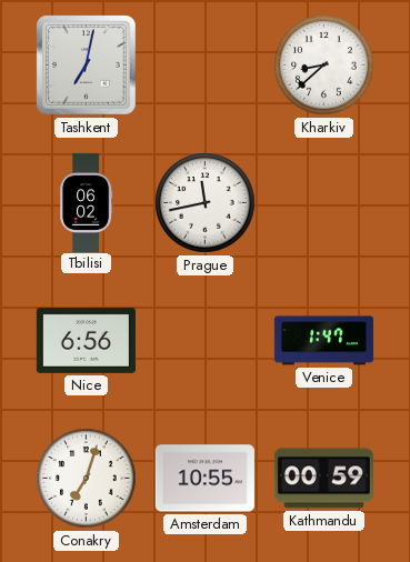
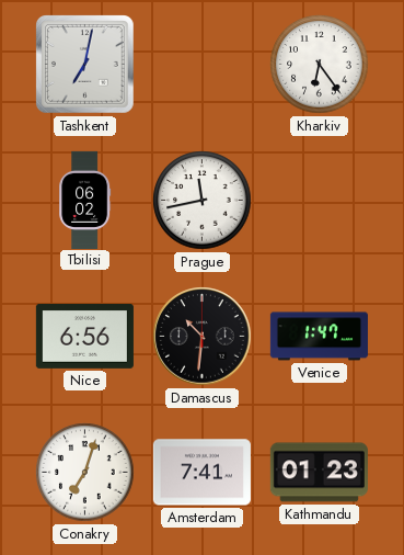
Kharkiv: 8:38 -> 6:24 (320, 65)
Damascus: none -> 10:31 (203, 337)
Amsterdam: 10:55 -> 7:41 (201, 473)
Kathmandu: 00:59 -> 01:23 (319, 473)
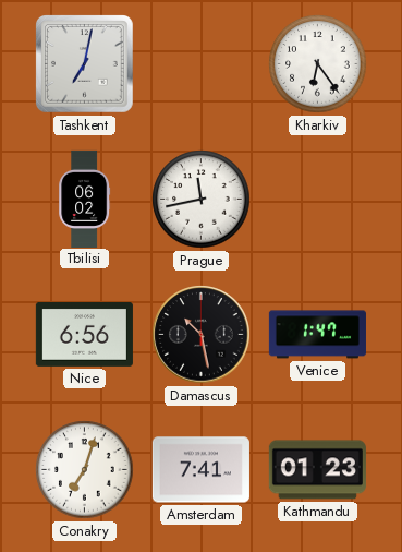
Damascus: 10:31 -> 10:28 (202, 335)
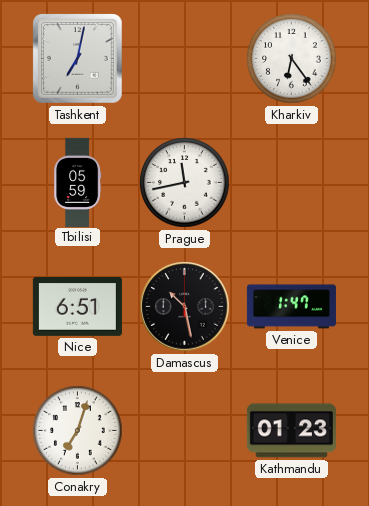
Tbilisi: 06:02 -> 05:59 (78, 182)
Nice: 6:56 -> 6:51 (77, 306)
Amsterdam: 7:41 -> none (200, 470)
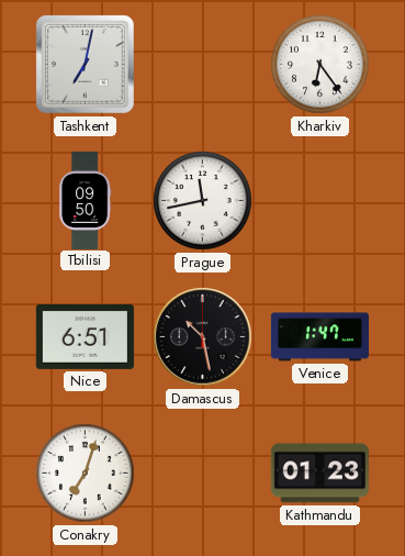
Tbilisi: 05:59 -> 09:50 (86, 200)
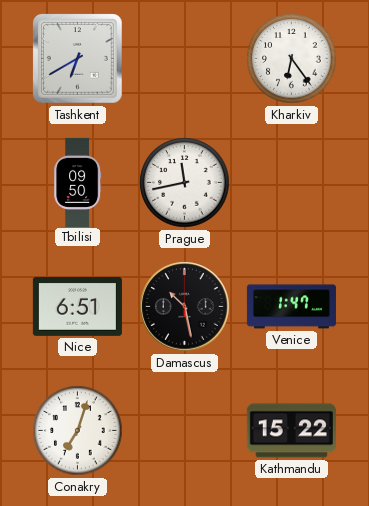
Tashkent: 7:02 -> 6:40 (78, 59)
Kathmandu: 01:23 -> 15:22 (291, 431)
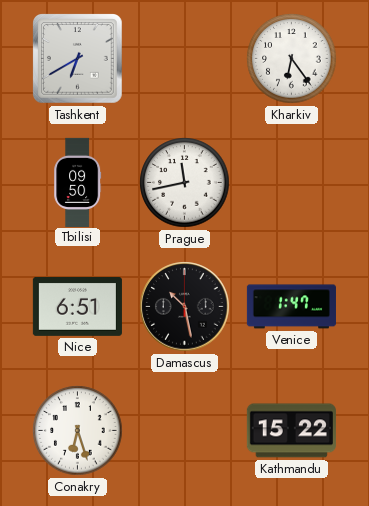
Conakry: 7:03 -> 6:27 (78, 431)
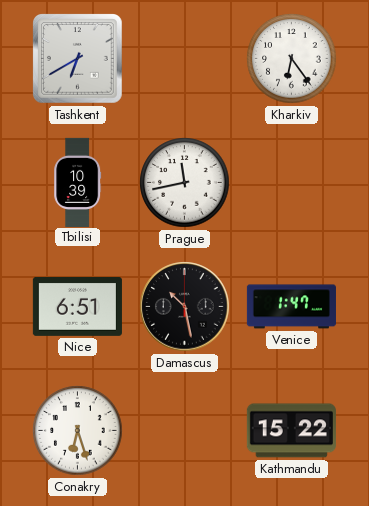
Tbilisi: 09:50 -> 10:39 (78, 182)
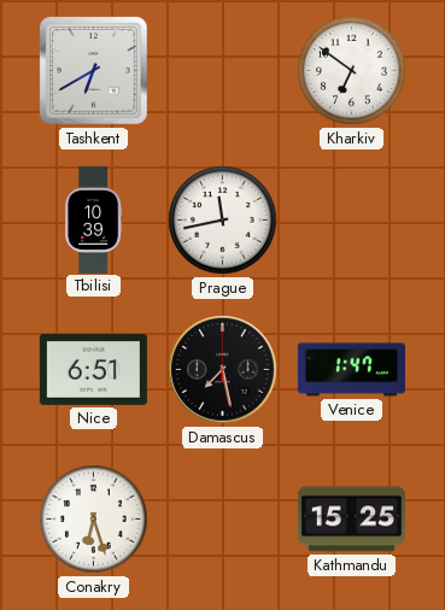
Kharkiv: 6:24 -> 6:51 (352, 71)
Damascus: 10:28 -> 7:28 (223, 370)
Kathmandu: 15:22 -> 15:25 (351, 520)
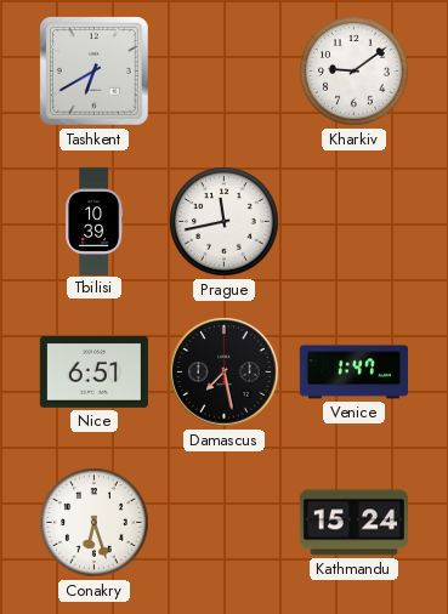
Kharkiv: 6:51 -> 9:09 (355, 72)
Kathmandu: 15:25 -> 15:24 (353, 523)
